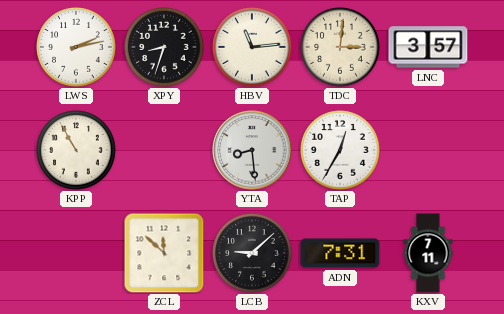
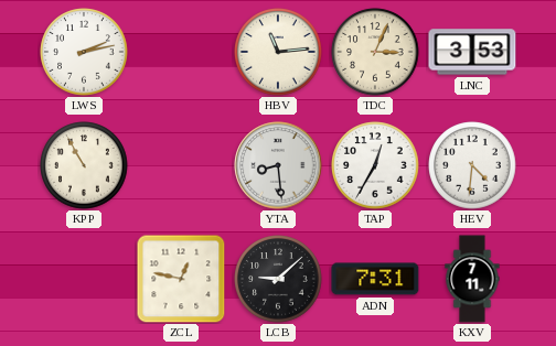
XPY: 8:33 -> none (164, 47)
TDC: 3:01 -> 3:04 (375, 52)
LNC: 3:57 -> 3:53 (472, 52)
HEV: none -> 4:31 (472, 165)
ZCL: 11:52 -> 12:47 (181, 279)
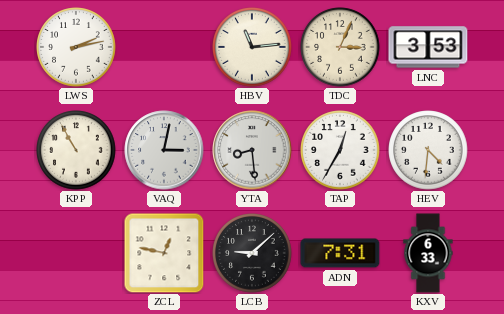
VAQ: none -> 3:02 (164, 150)
KXV: 7:11 -> 6:33 (428, 253)
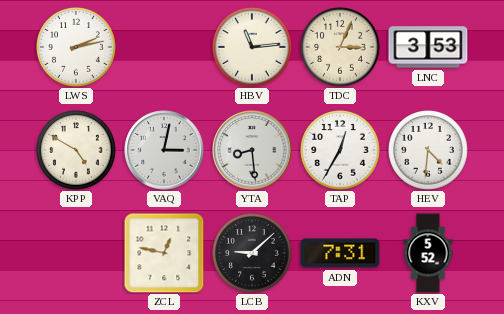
KPP: 10:55 -> 4:50 (76, 150)
KXV: 6:33 -> 5:52 (428, 253)
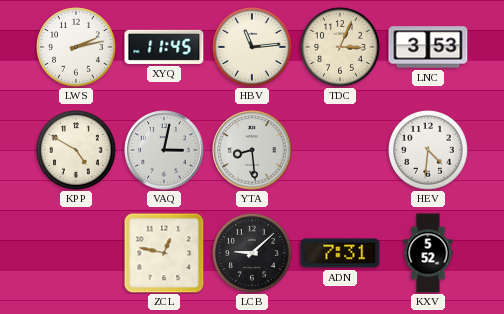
XYQ: none -> 11:45 (164, 47)
TAP: 12:35 -> none (340, 150)
